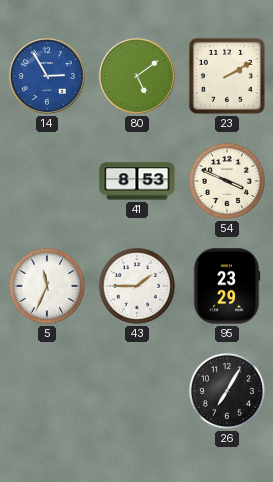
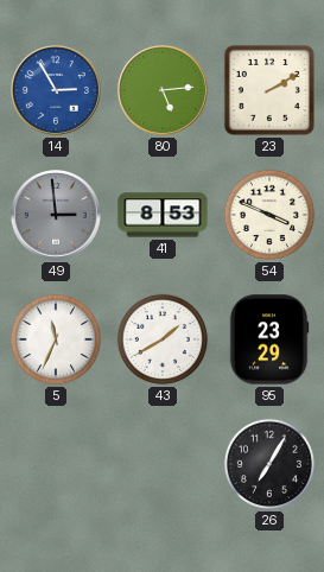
80: 5:09 -> 5:14 (164, 91)
49: none -> 2:59 (57, 216)
43: 1:45 -> 1:40 (163, 339)
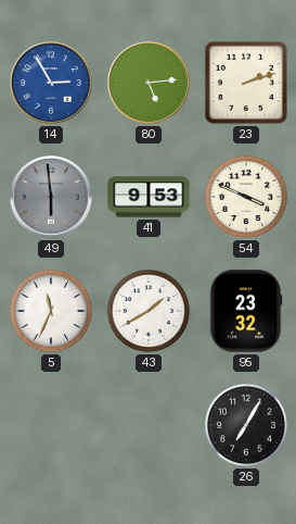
23: 2:10 -> 2:12 (246, 83)
49: 2:59 -> 5:59 (52, 198)
41: 8:53 -> 9:53 (149, 197)
95: 23:29 -> 23:32 (246, 311)
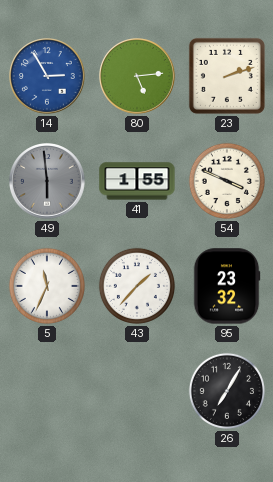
41: 9:53 -> 1:55 (137, 181)
43: 1:40 -> 1:37 (137, 286)
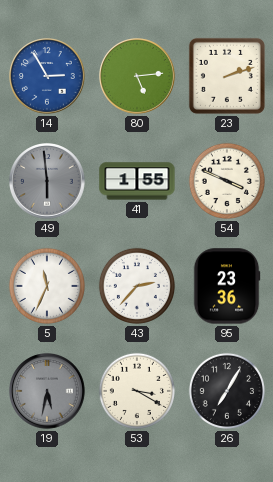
43: 1:37 -> 2:37 (137, 286)
95: 23:32 -> 23:36 (227, 286)
19: none -> 5:32 (48, 392)
53: none -> 3:20 (137, 391)
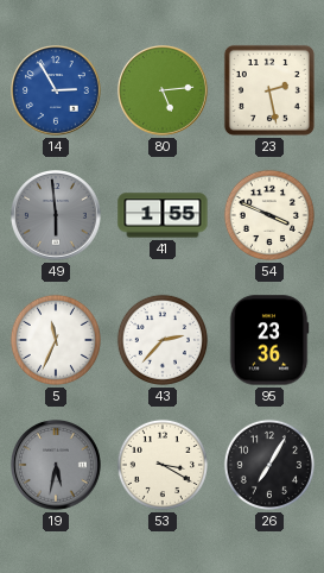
23: 2:12 -> 2:28 (269, 90)
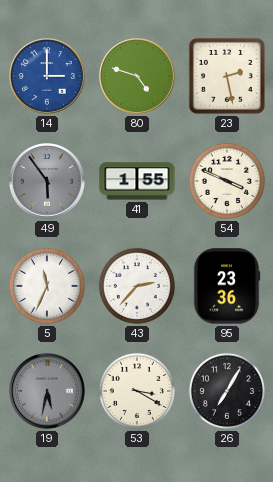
14: 2:55 -> 3:00 (48, 77)
80: 5:14 -> 4:48 (138, 77)
49: 5:59 -> 5:54 (48, 182)
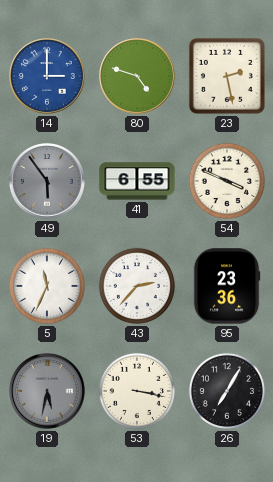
41: 1:55 -> 6:55 (137, 181)
53: 3:20 -> 3:17 (137, 391)
